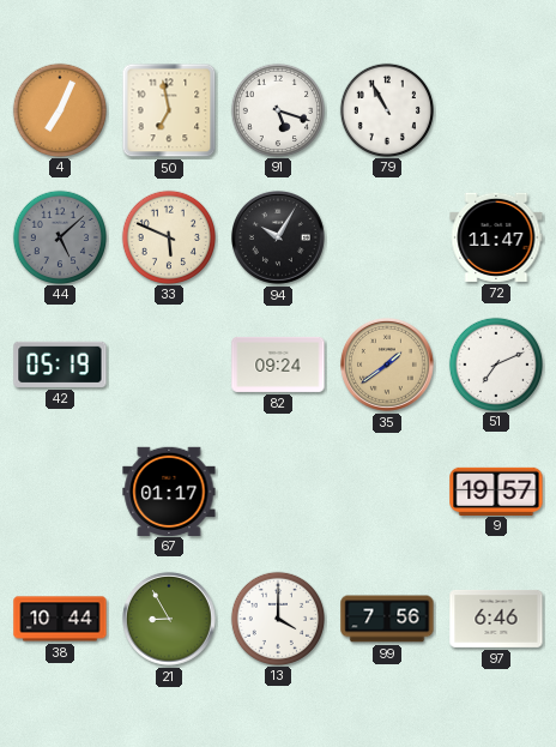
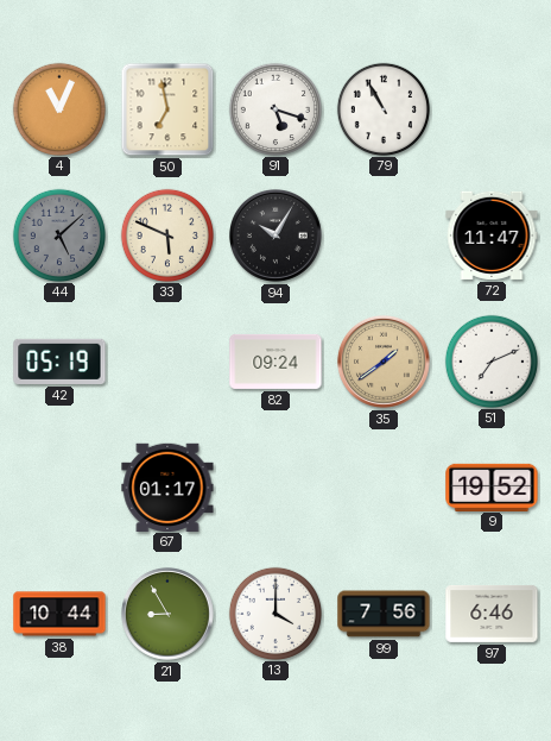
4: 7:04 -> 11:04 (58, 108)
9: 19:57 -> 19:52 (492, 486)
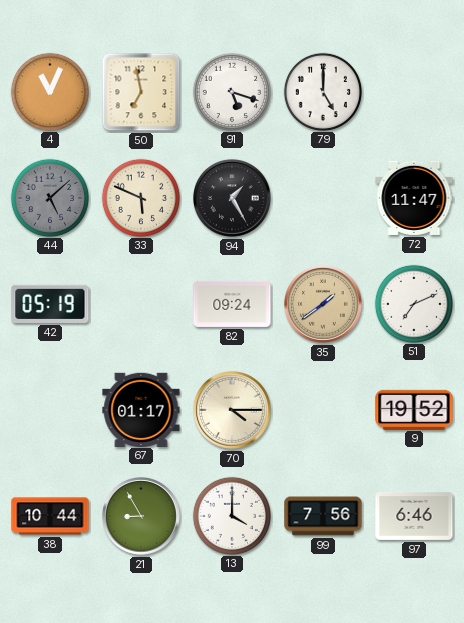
79: 10:55 -> 5:00 (322, 91)
94: 10:05 -> 1:25 (232, 198)
70: none -> 4:15 (232, 410)
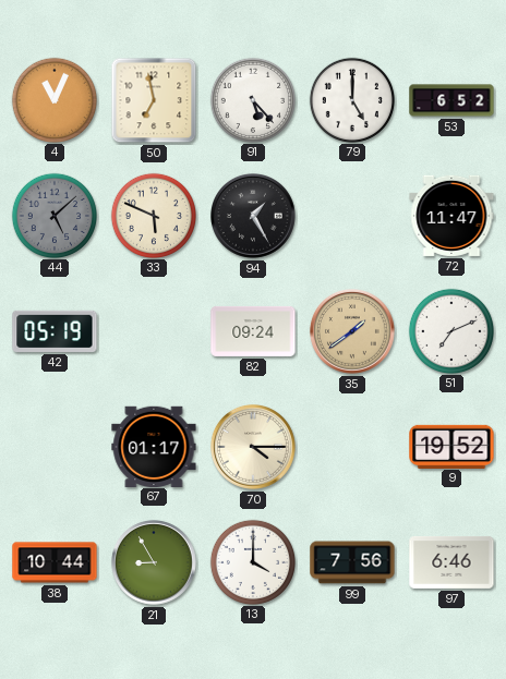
91: 5:18 -> 5:23 (252, 99)
53: none -> 6:52 (451, 100)
